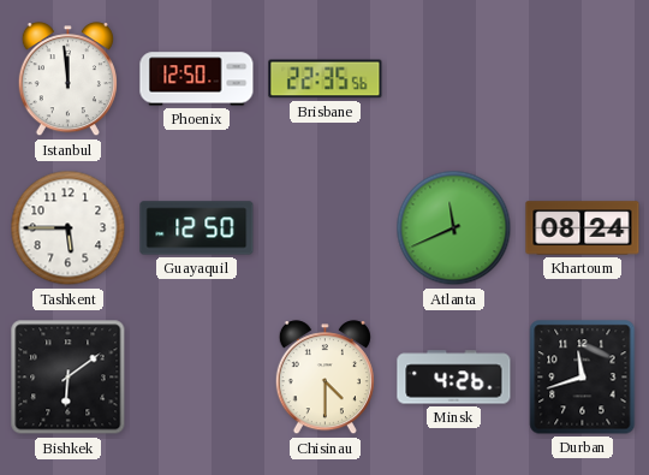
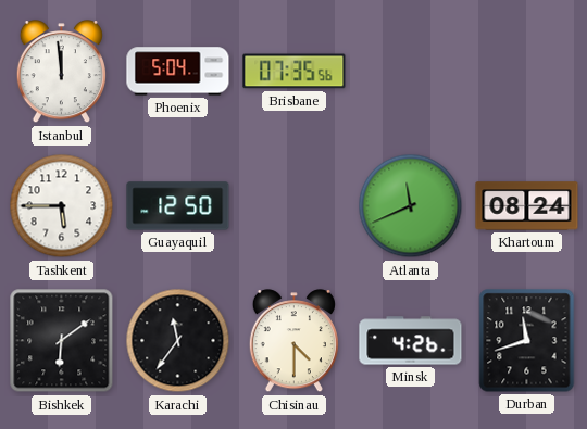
Phoenix: 12:50 -> 5:04 (178, 72)
Brisbane: 22:35 -> 07:35 (295, 72)
Karachi: none -> 11:36 (178, 341)
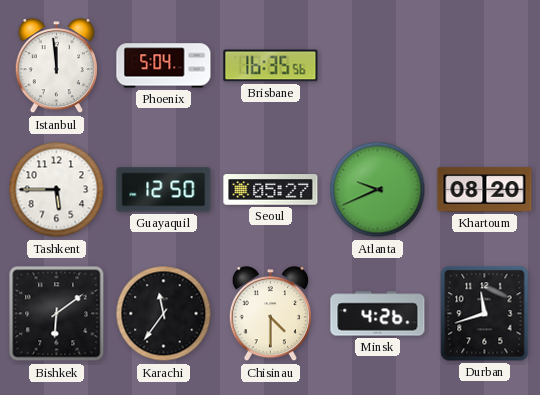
Brisbane: 07:35 -> 16:35 (271, 66)
Seoul: none -> 05:27 (271, 190)
Atlanta: 11:41 -> 9:41 (378, 190)
Khartoum: 08:24 -> 08:20 (485, 190)
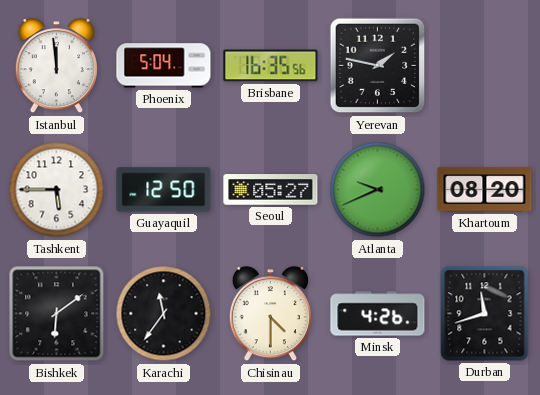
Yerevan: none -> 1:47 (378, 66)
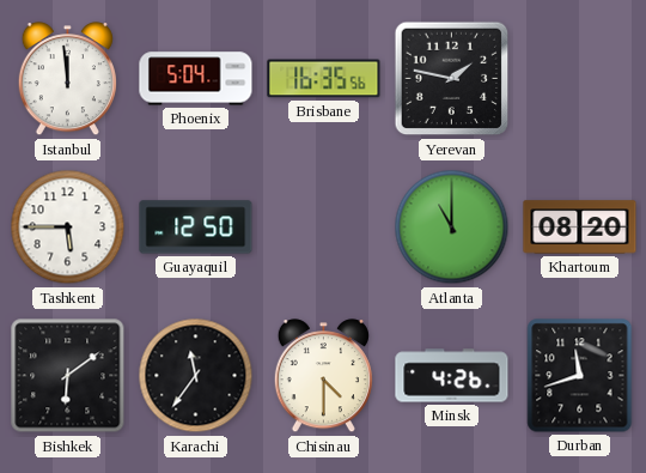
Seoul: 05:27 -> none (271, 190)
Atlanta: 9:41 -> 11:00 (452, 228)
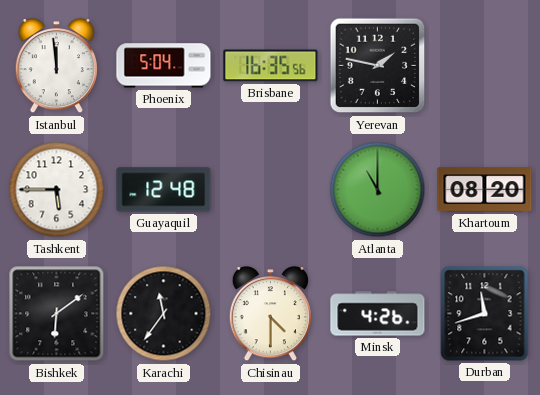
Guayaquil: 12:50 -> 12:48 (164, 190)
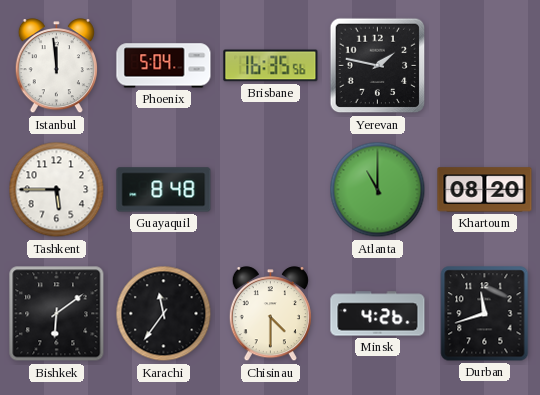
Guayaquil: 12:48 -> 8:48 (164, 190)
